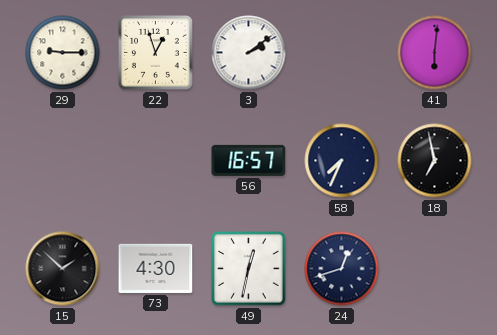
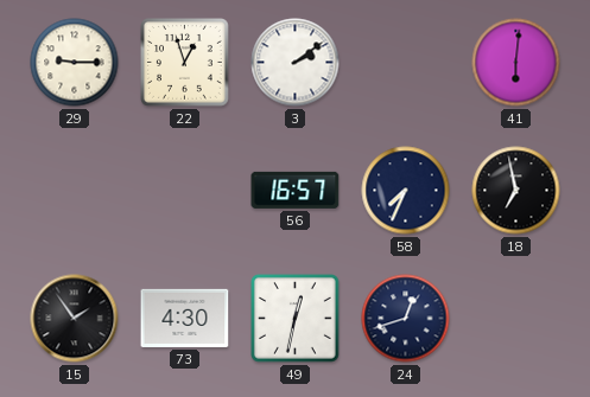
15: 1:52 -> 1:54 (75, 319)
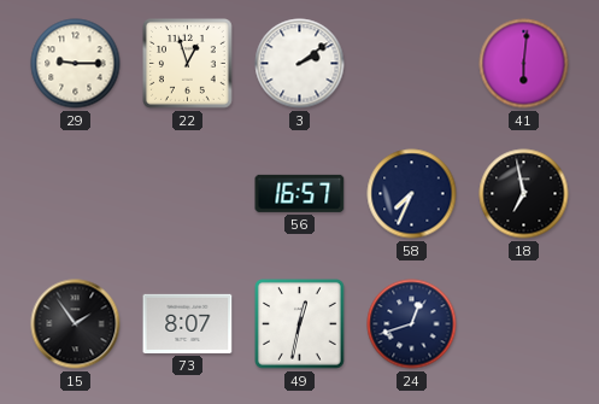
73: 4:30 -> 8:07 (188, 323)
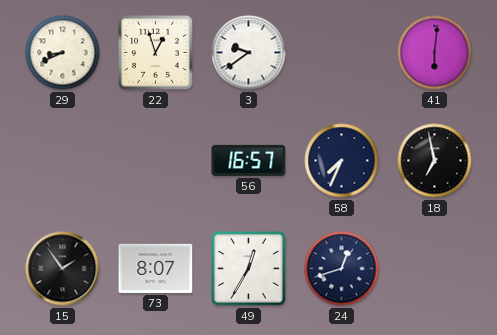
29: 9:15 -> 8:41 (63, 53)
3: 2:09 -> 9:39 (249, 53)
49: 12:32 -> 12:35 (249, 269)
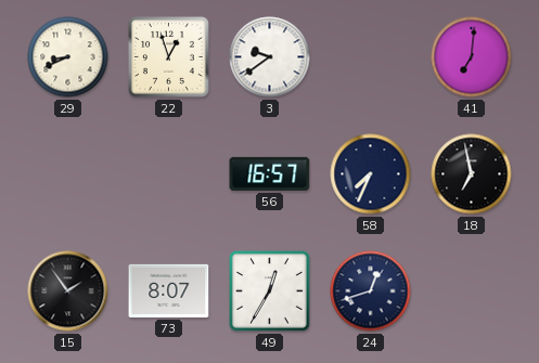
41: 6:01 -> 7:01 (472, 57)
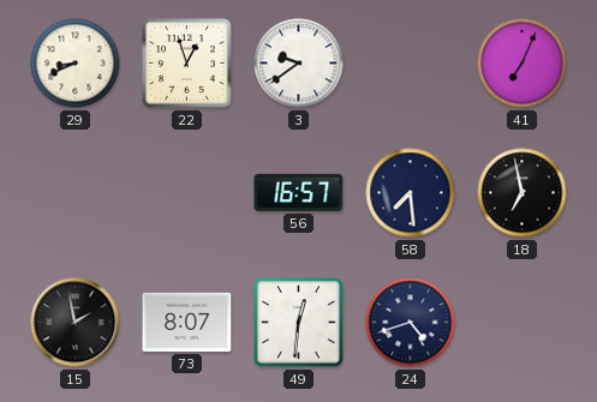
41: 7:01 -> 7:04 (523, 64)
58: 7:34 -> 7:29 (411, 193)
15: 1:54 -> 1:58 (76, 323)
49: 12:35 -> 12:31 (299, 323)
24: 12:42 -> 4:42 (411, 323)
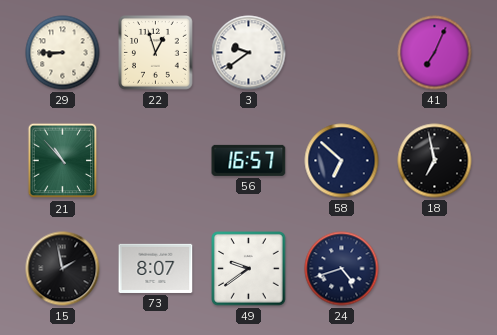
29: 8:41 -> 8:45 (63, 53)
21: none -> 10:53 (63, 161)
58: 7:29 -> 6:52 (342, 161)
49: 12:31 -> 9:39 (249, 269)
